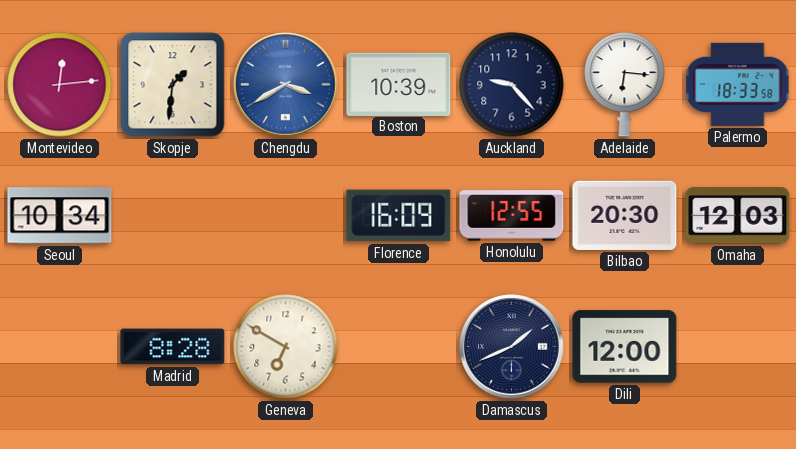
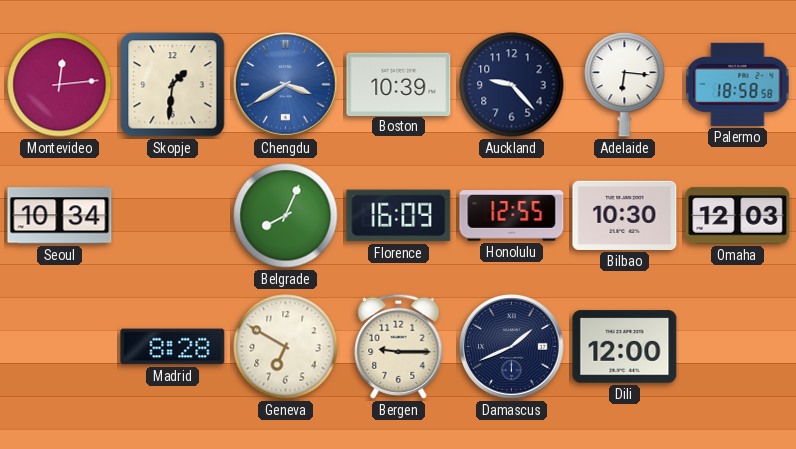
Palermo: 18:33 -> 18:58 (738, 84)
Belgrade: none -> 8:04 (286, 216)
Bilbao: 20:30 -> 10:30 (625, 215)
Bergen: none -> 9:15 (399, 346)
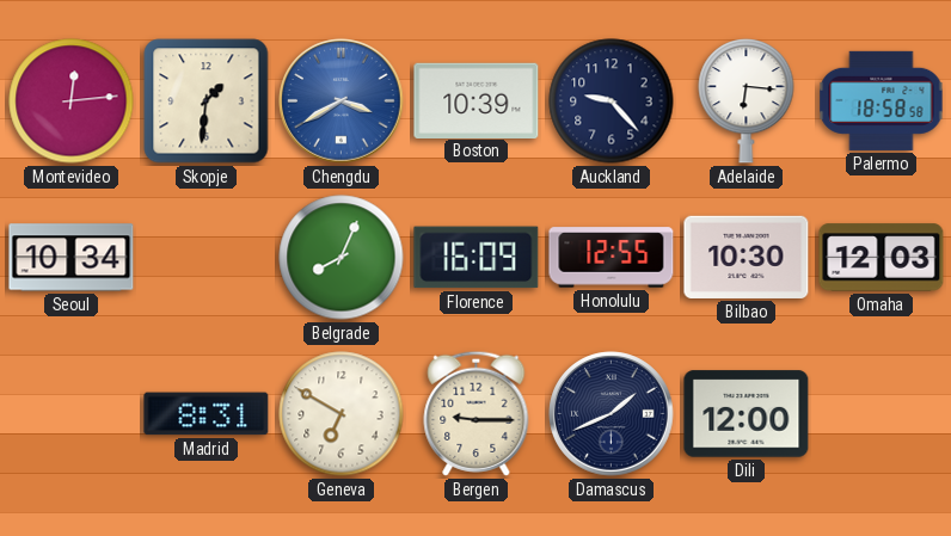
Madrid: 8:28 -> 8:31 (207, 414)
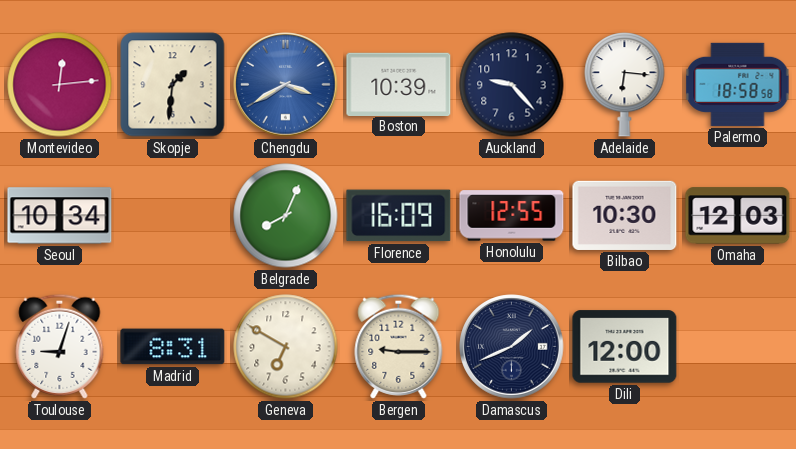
Toulouse: none -> 9:03 (60, 346)
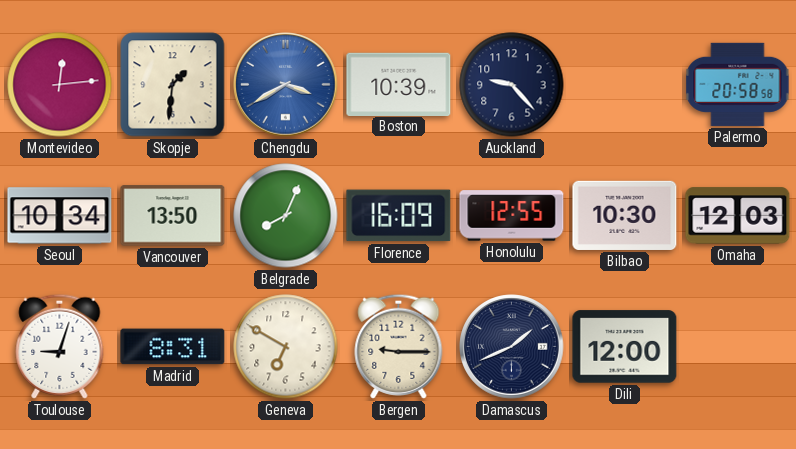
Adelaide: 6:16 -> none (625, 85)
Palermo: 18:58 -> 20:58 (738, 84)
Vancouver: none -> 13:50 (173, 216)
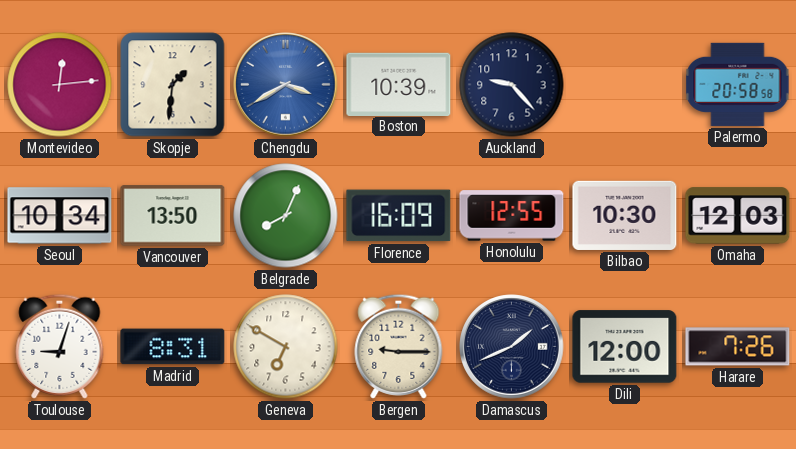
Harare: none -> 7:26 (738, 347)
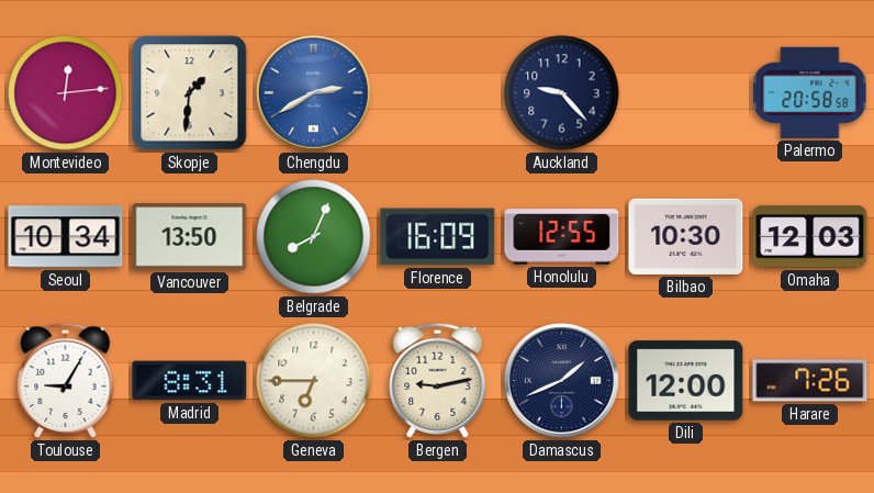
Chengdu: 3:40 -> 2:40 (314, 93)
Boston: 10:39 -> none (399, 84)
Toulouse: 9:03 -> 9:05 (66, 380)
Geneva: 6:50 -> 6:45 (314, 381)
Bergen: 9:15 -> 9:13 (438, 380)
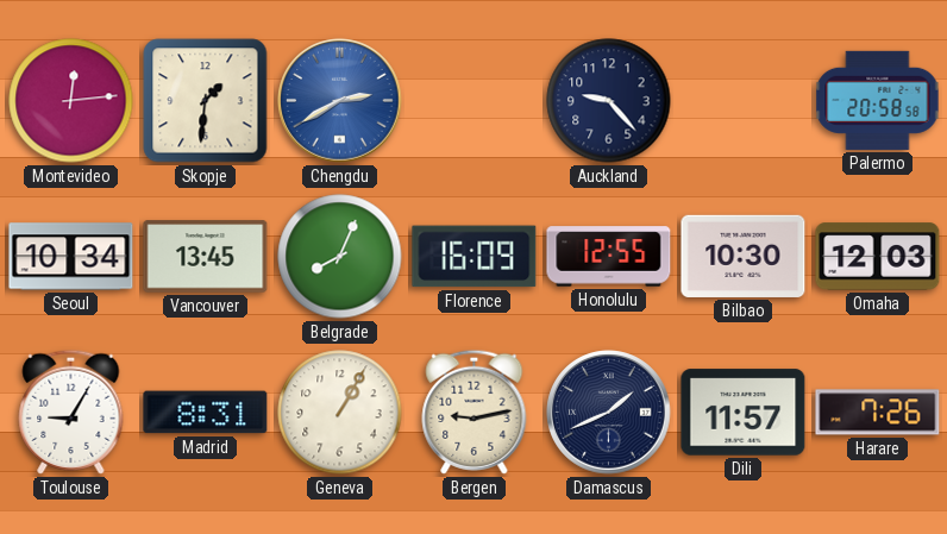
Vancouver: 13:50 -> 13:45 (206, 257)
Geneva: 6:45 -> 1:05 (340, 413)
Dili: 12:00 -> 11:57 (744, 413)
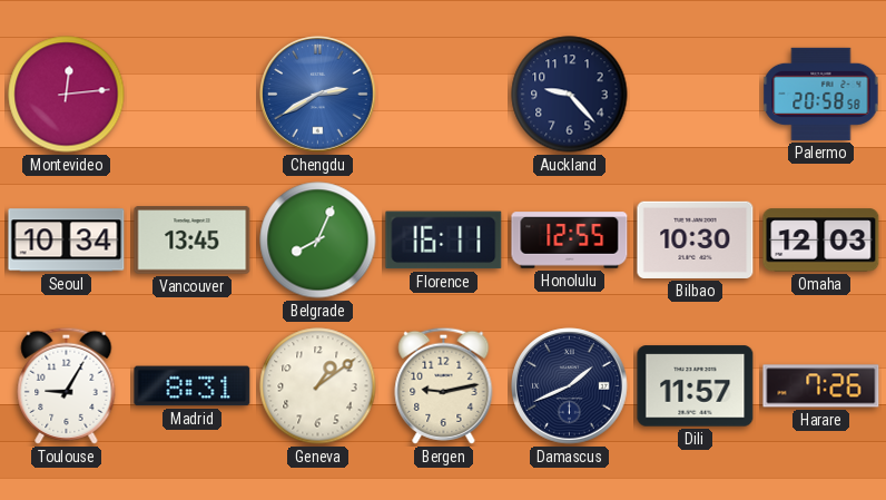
Skopje: 1:31 -> none (206, 101)
Florence: 16:09 -> 16:11 (444, 241)
Geneva: 1:05 -> 1:09 (318, 386)
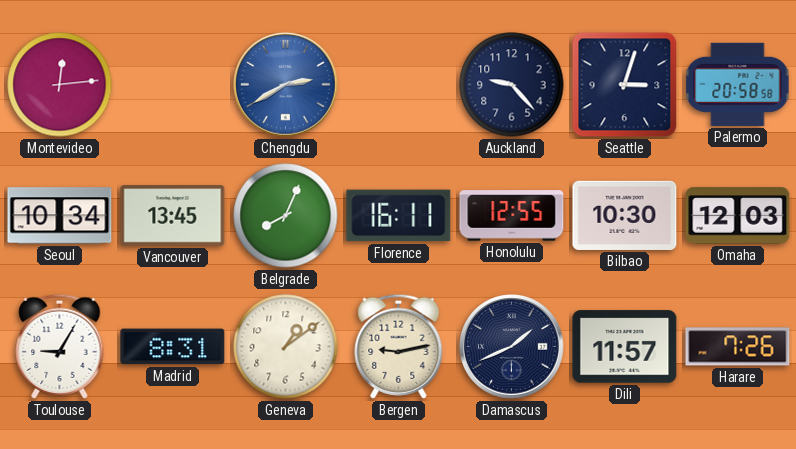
Seattle: none -> 3:03 (625, 85)
